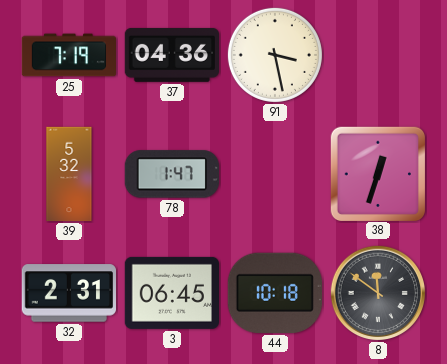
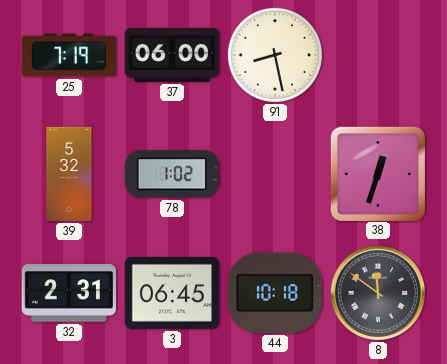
37: 04:36 -> 06:00 (171, 55)
91: 3:28 -> 8:28 (275, 55)
78: 1:47 -> 1:02 (172, 174)
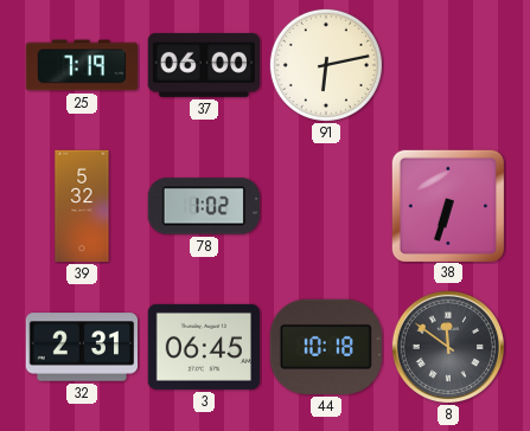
91: 8:28 -> 6:13 (326, 65)
38: 12:33 -> 6:33 (447, 205)
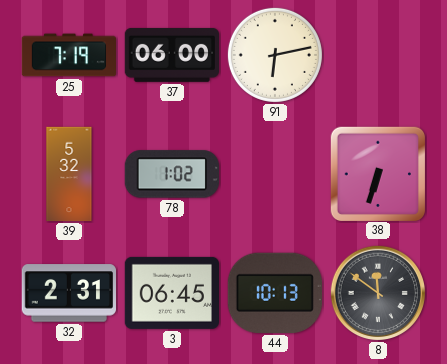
44: 10:18 -> 10:13 (275, 293)
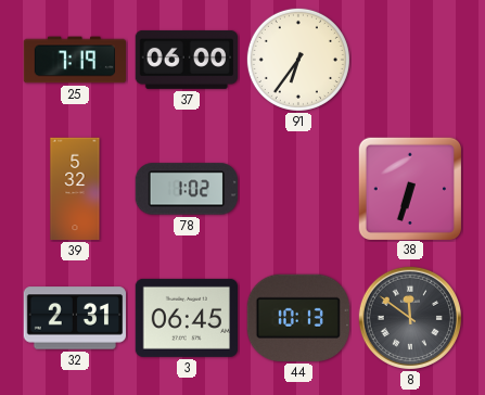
91: 6:13 -> 6:36 (298, 60)
